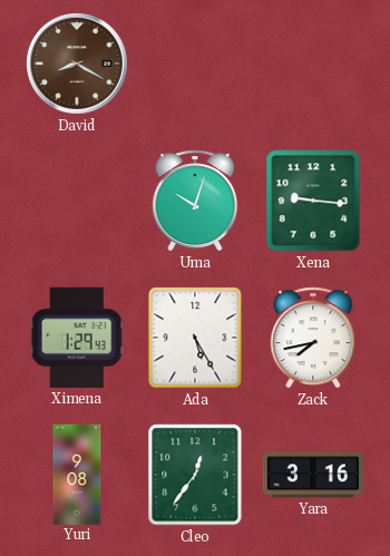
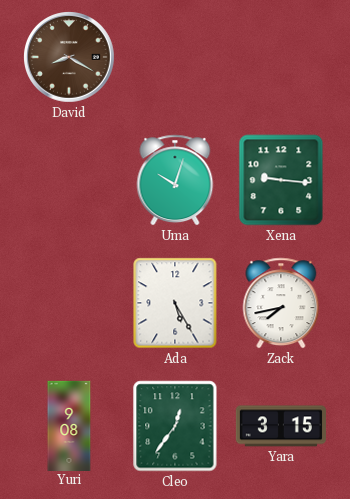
Ximena: 1:29 -> none (77, 338)
Yara: 3:16 -> 3:15 (281, 426)
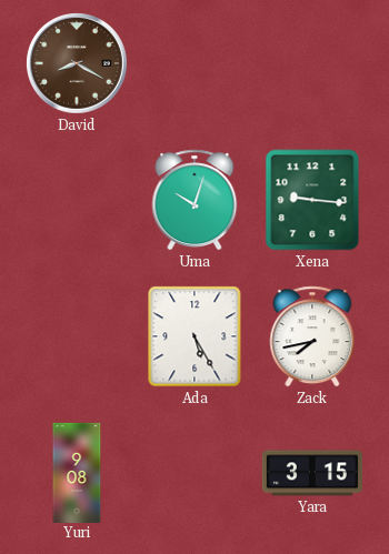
Cleo: 12:36 -> none (175, 426)
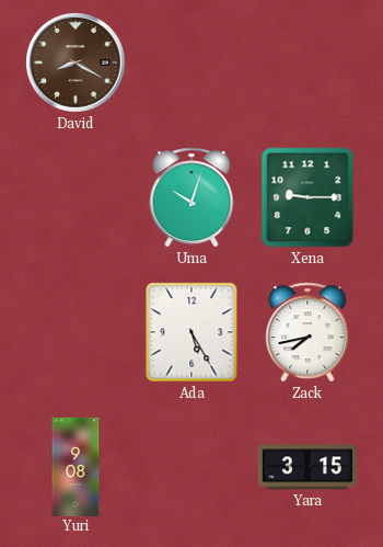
Xena: 9:16 -> 9:15 (307, 197)
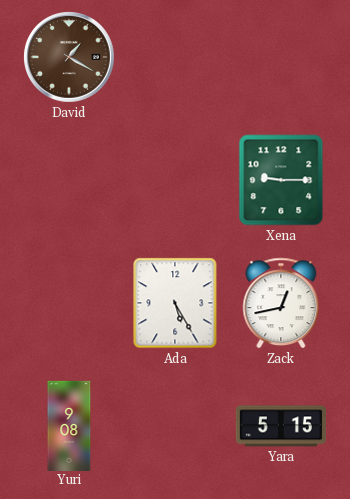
David: 8:20 -> 1:20 (70, 58)
Uma: 10:03 -> none (191, 197)
Zack: 7:43 -> 12:43 (281, 303)
Yara: 3:15 -> 5:15 (281, 426)
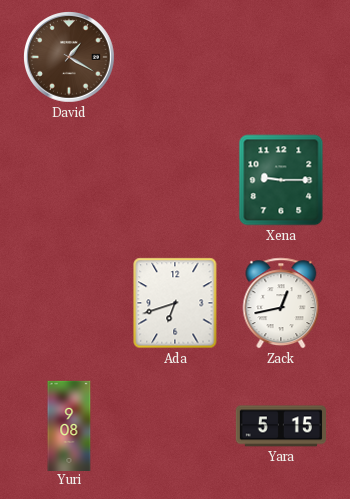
Ada: 5:25 -> 6:42 (175, 303)
